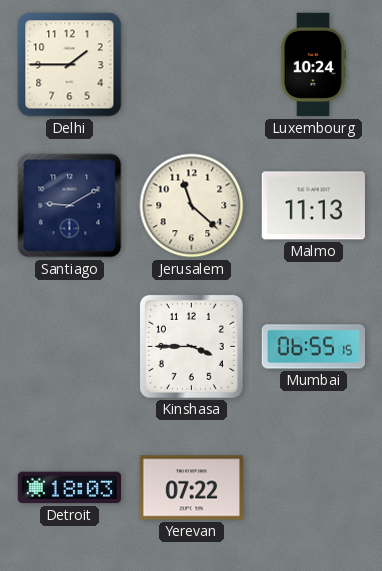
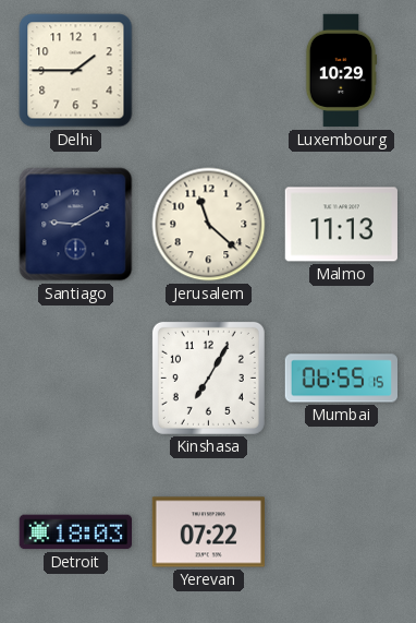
Luxembourg: 10:24 -> 10:29 (341, 71)
Kinshasa: 3:45 -> 7:05 (208, 378)
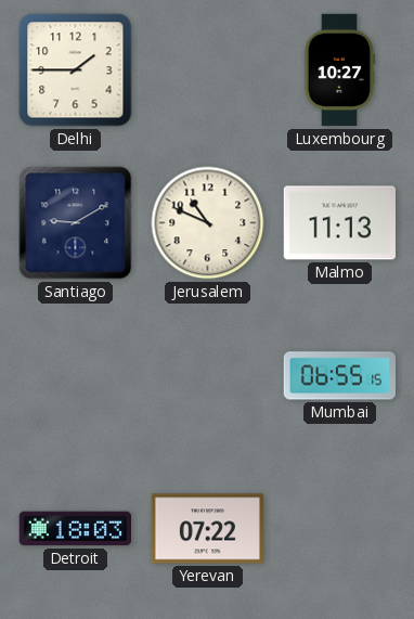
Luxembourg: 10:29 -> 10:27 (339, 70)
Jerusalem: 11:22 -> 10:49 (208, 223)
Kinshasa: 7:05 -> none (208, 378)
